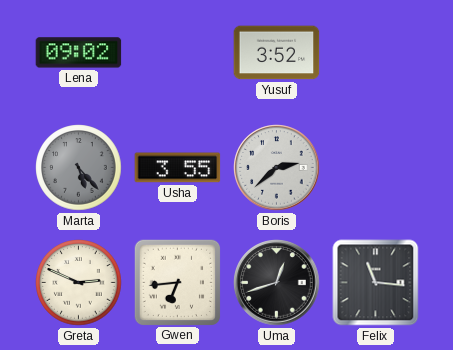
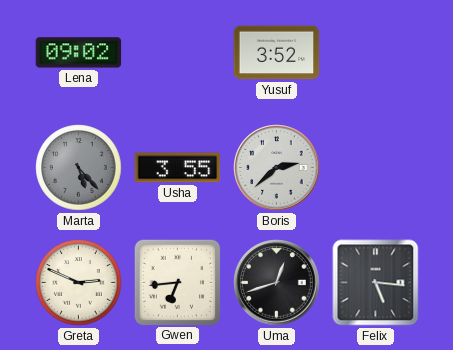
Felix: 11:16 -> 5:16 (376, 283)
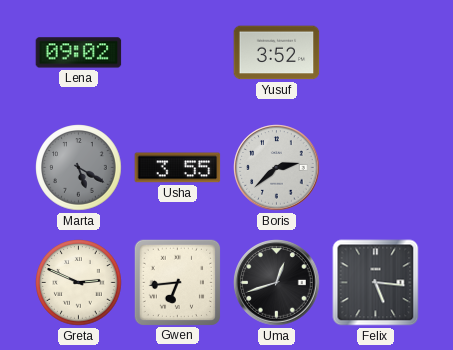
Marta: 5:23 -> 5:20 (79, 168)
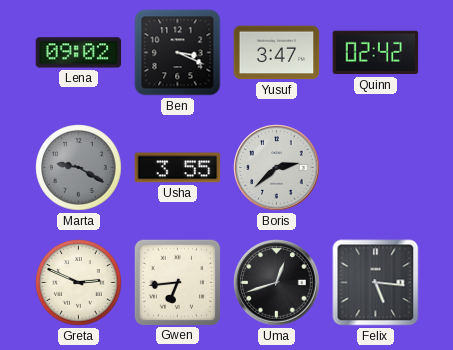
Ben: none -> 3:19 (178, 53)
Yusuf: 3:52 -> 3:47 (277, 53)
Quinn: none -> 02:42 (376, 53)
Marta: 5:20 -> 9:20 (79, 168)
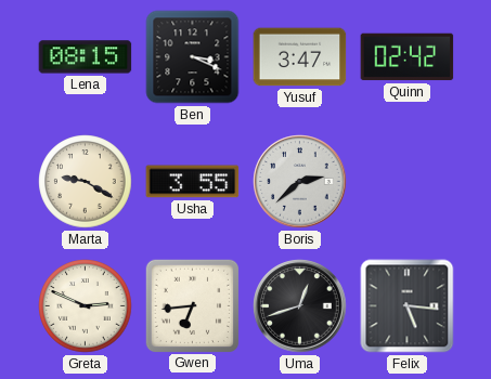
Lena: 09:02 -> 08:15 (86, 57)
Marta dial: grey -> cream (86, 182)
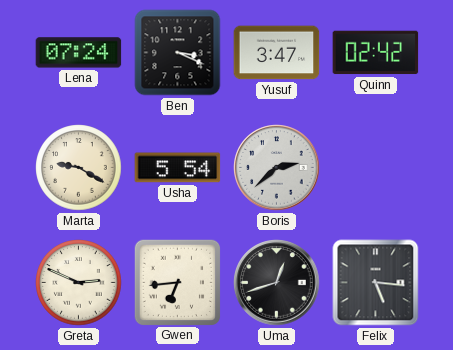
Lena: 08:15 -> 07:24 (79, 53)
Usha: 3:55 -> 5:54 (178, 168)
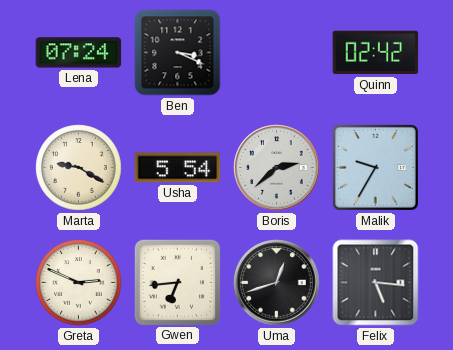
Yusuf: 3:47 -> none (277, 53)
Malik: none -> 9:35 (375, 167)
